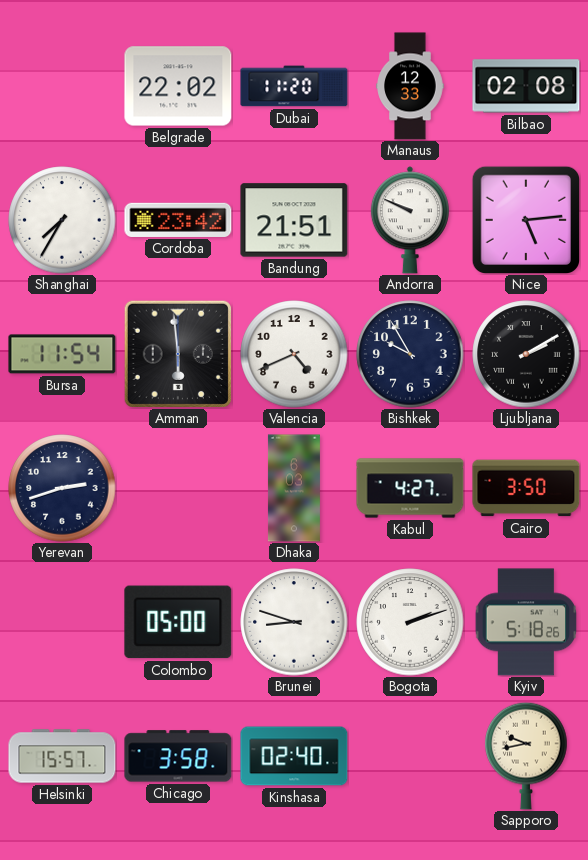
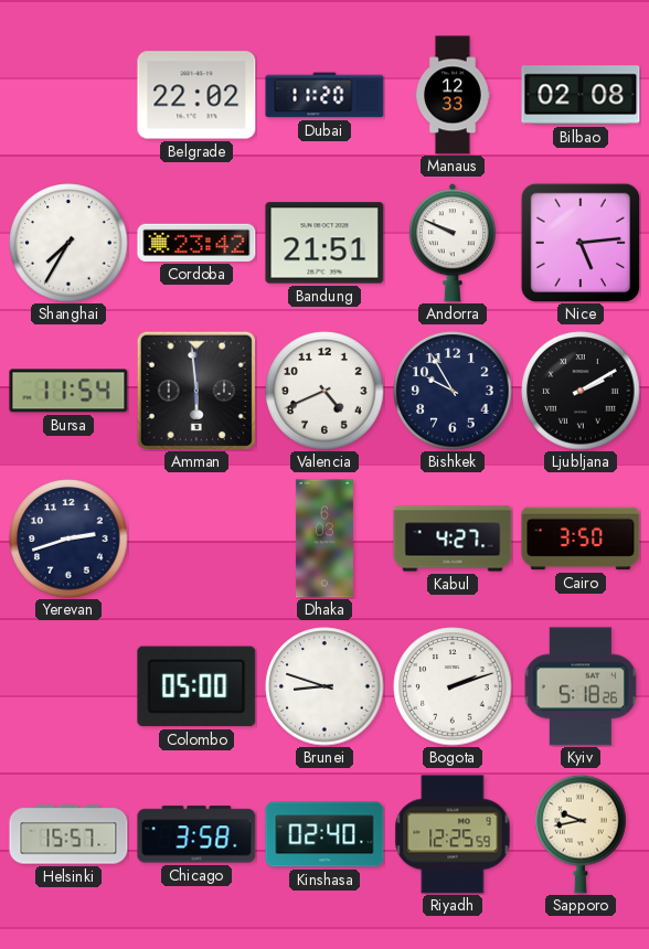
Riyadh: none -> 12:25 (453, 834)
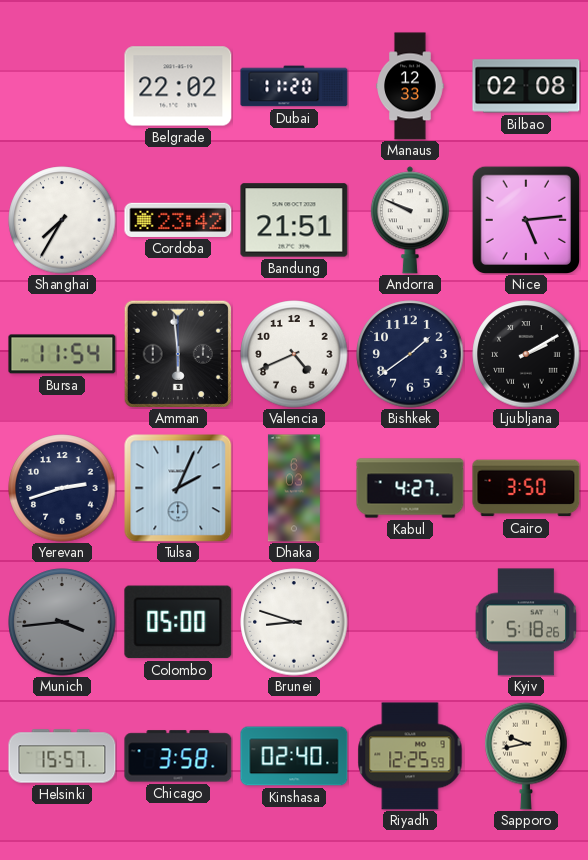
Bishkek: 9:55 -> 1:39 (410, 354)
Tulsa: none -> 2:04 (178, 488)
Munich: none -> 3:44 (62, 622)
Bogota: 2:12 -> none (453, 686)
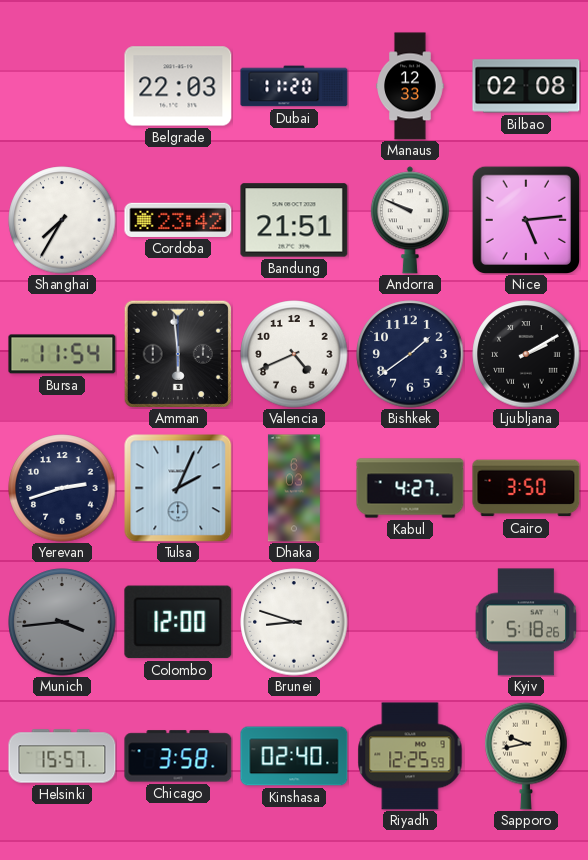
Belgrade: 22:02 -> 22:03 (178, 86)
Colombo: 05:00 -> 12:00 (178, 622)
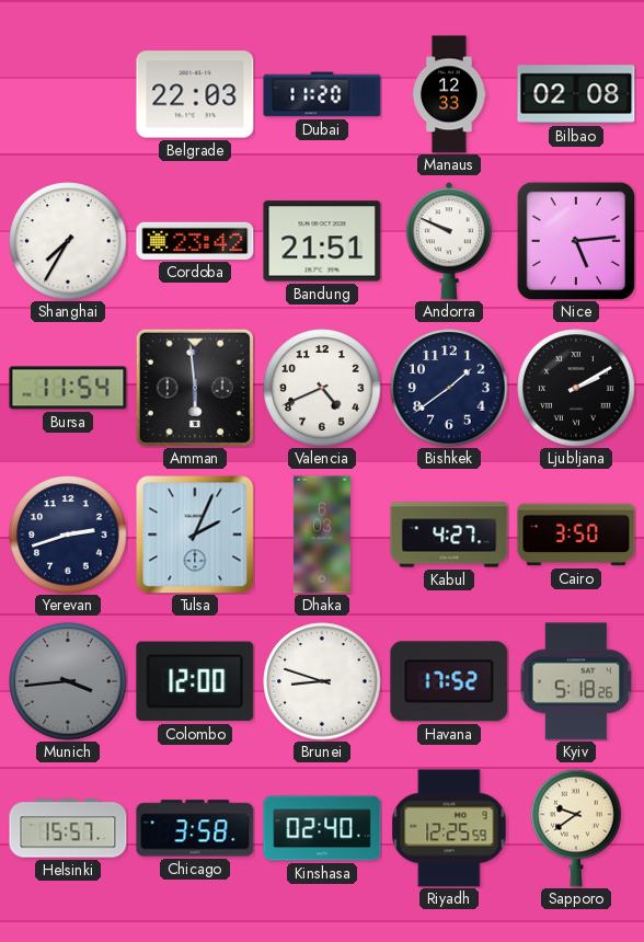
Havana: none -> 17:52 (449, 681)
Sapporo: 9:43 -> 9:39 (576, 828)
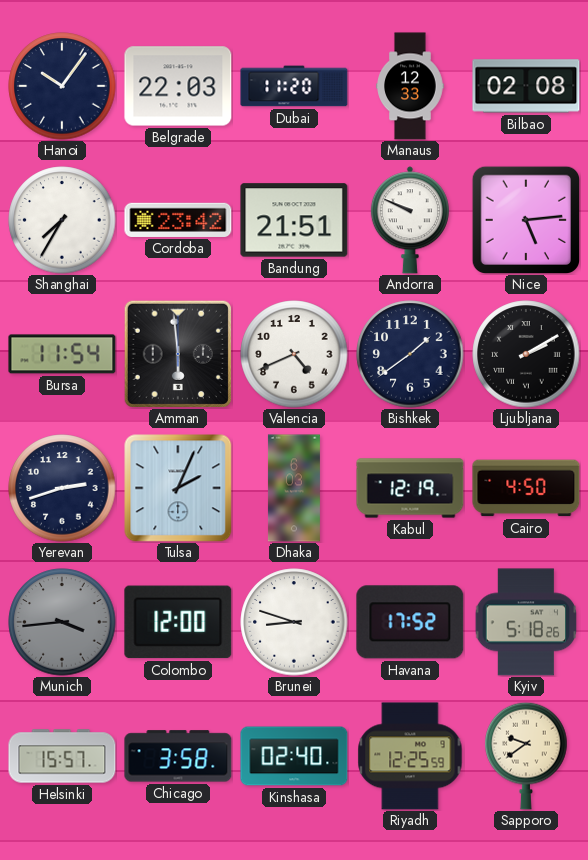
Hanoi: none -> 10:06 (62, 86)
Kabul: 4:27 -> 12:19 (410, 488)
Cairo: 3:50 -> 4:50 (526, 488)
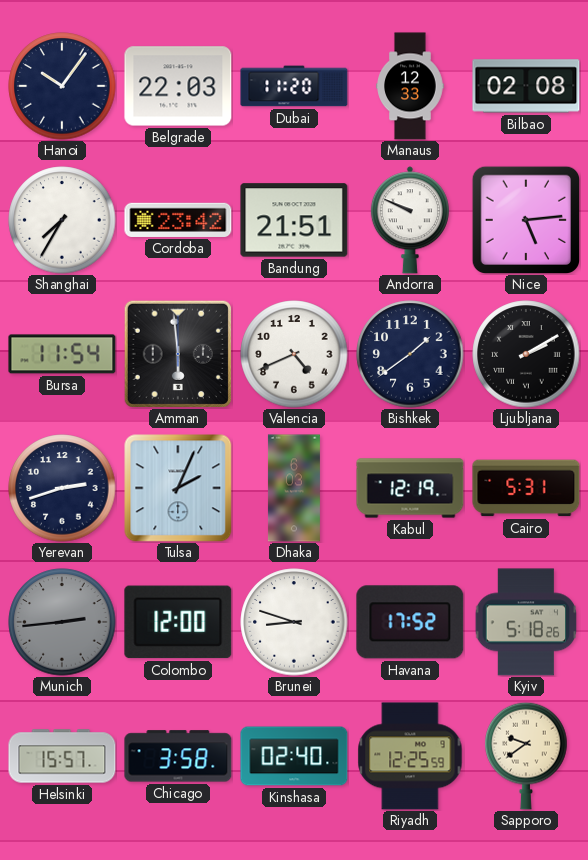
Cairo: 4:50 -> 5:31 (526, 488)
Munich: 3:44 -> 2:44 (62, 622)
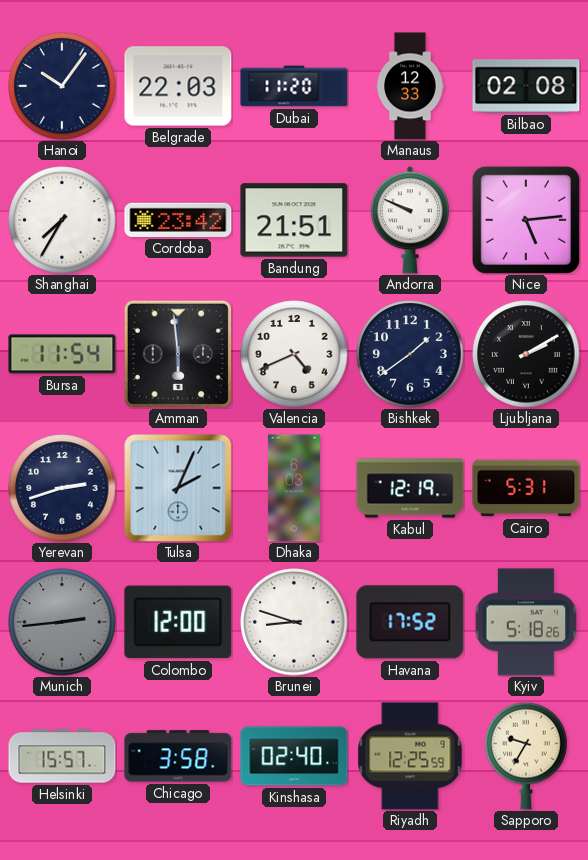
Sapporo: 9:39 -> 9:35 (526, 756)
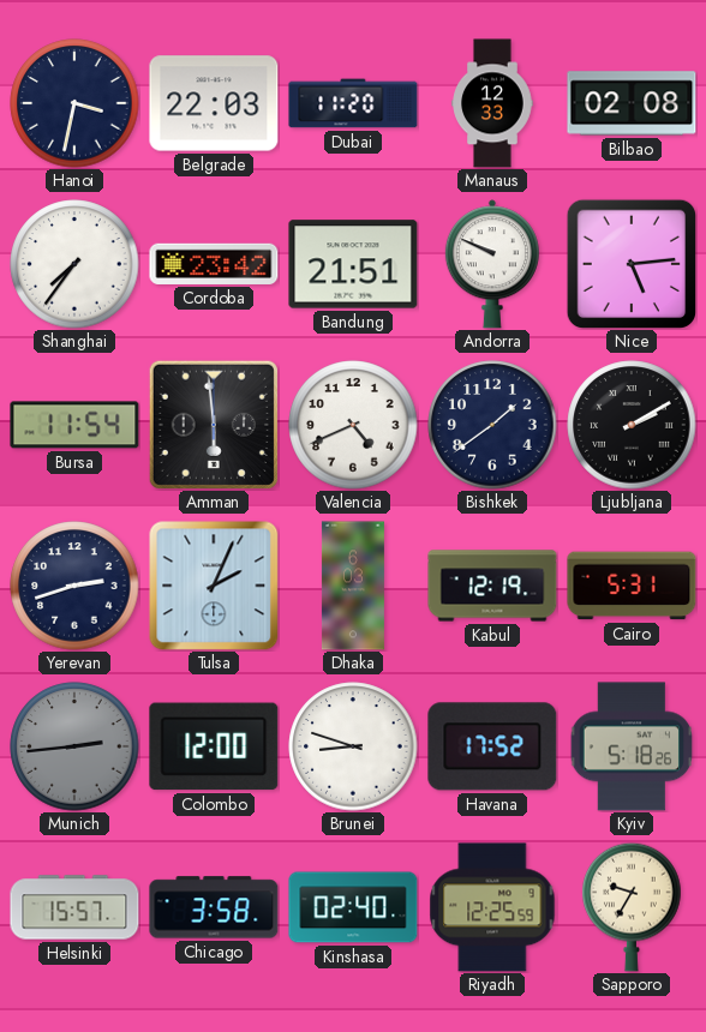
Hanoi: 10:06 -> 3:32 (74, 103)
Shanghai: 7:35 -> 7:36 (74, 264)
